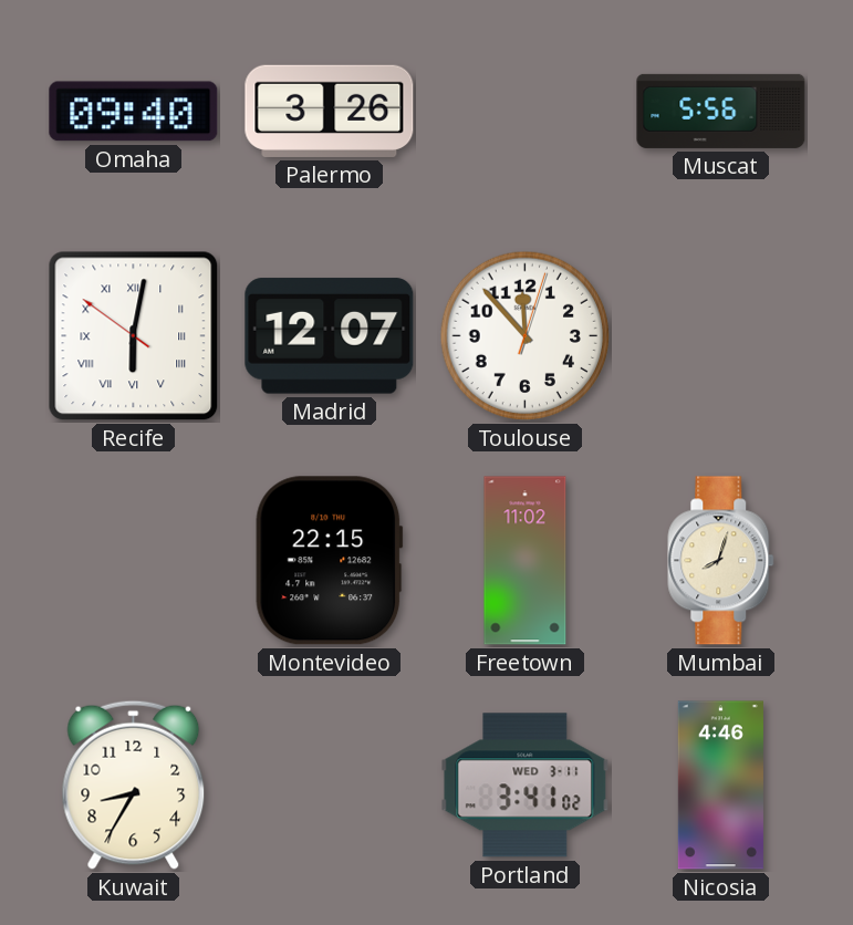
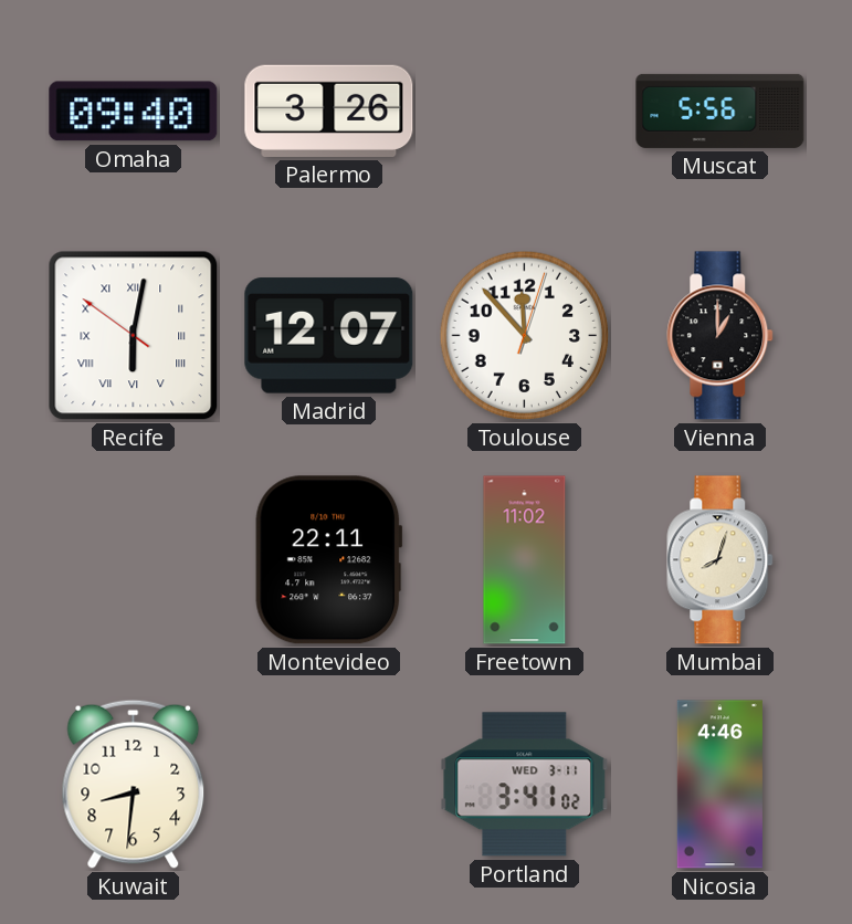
Vienna: none -> 1:00 (720, 336)
Montevideo: 22:15 -> 22:11 (329, 560)
Kuwait: 8:35 -> 8:31 (134, 784)
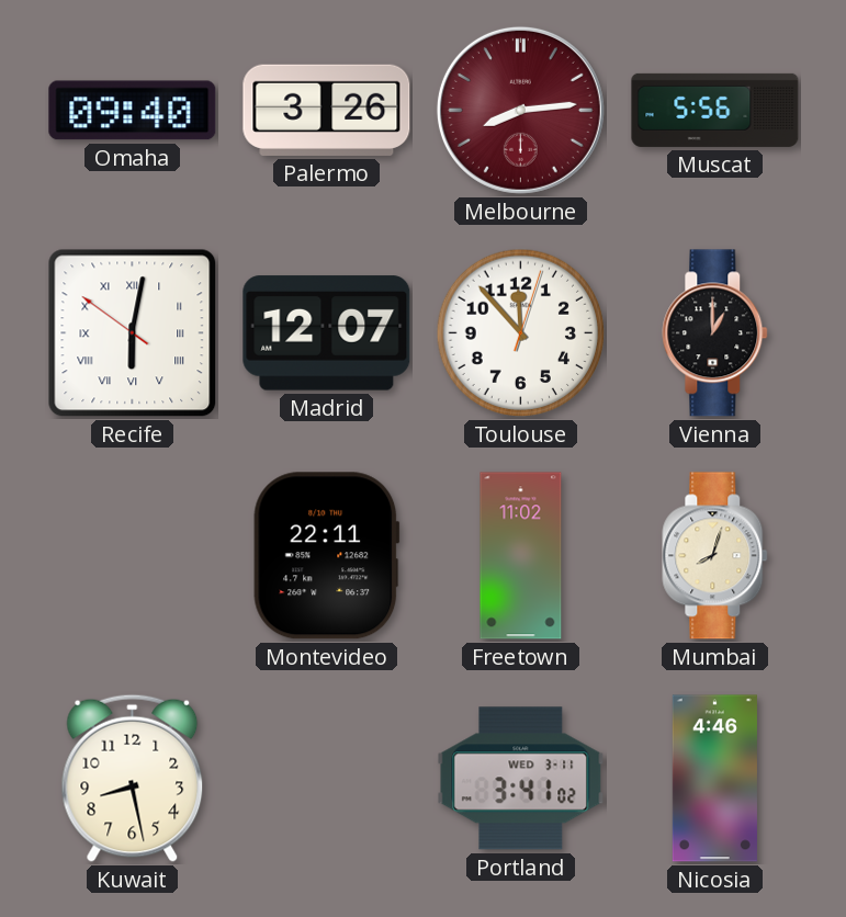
Melbourne: none -> 8:14 (520, 110)
Kuwait: 8:31 -> 8:28 (133, 778)
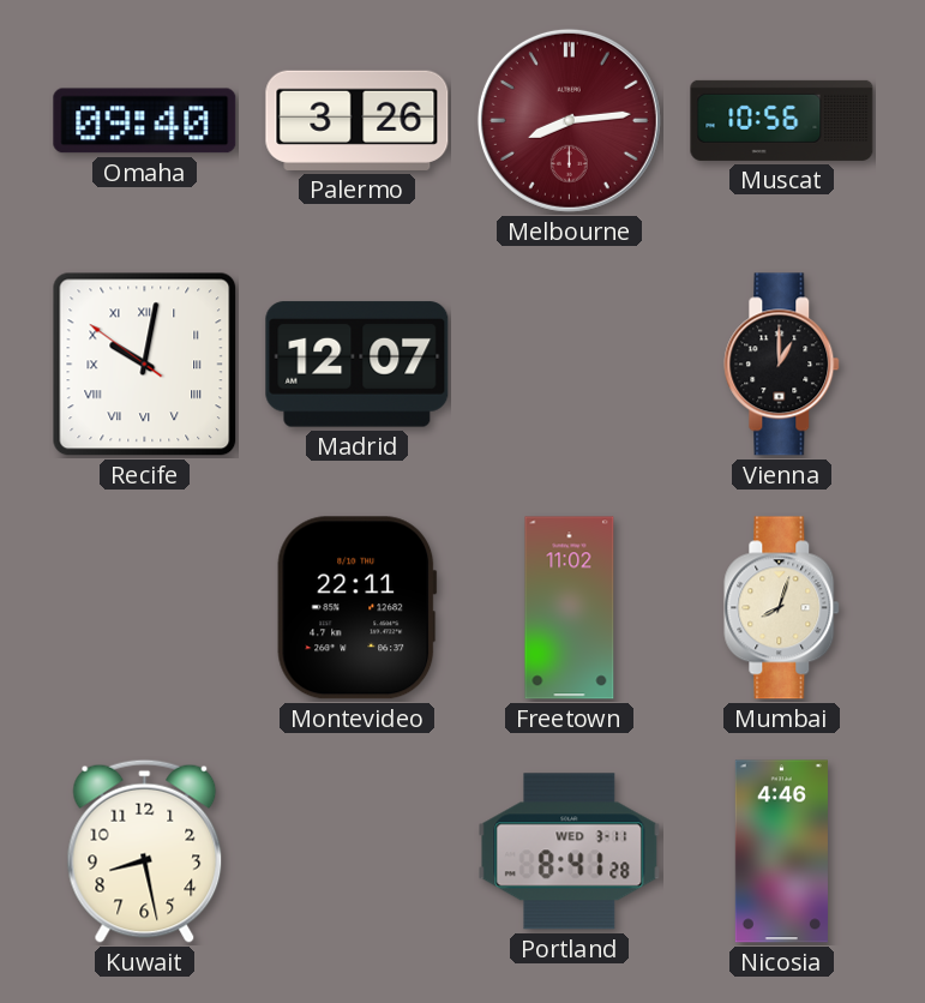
Muscat: 5:56 -> 10:56 (782, 120)
Recife: 6:01 -> 10:01 (145, 365)
Toulouse: 11:53 -> none (521, 333)
Portland: 3:41 -> 8:41 (570, 852)
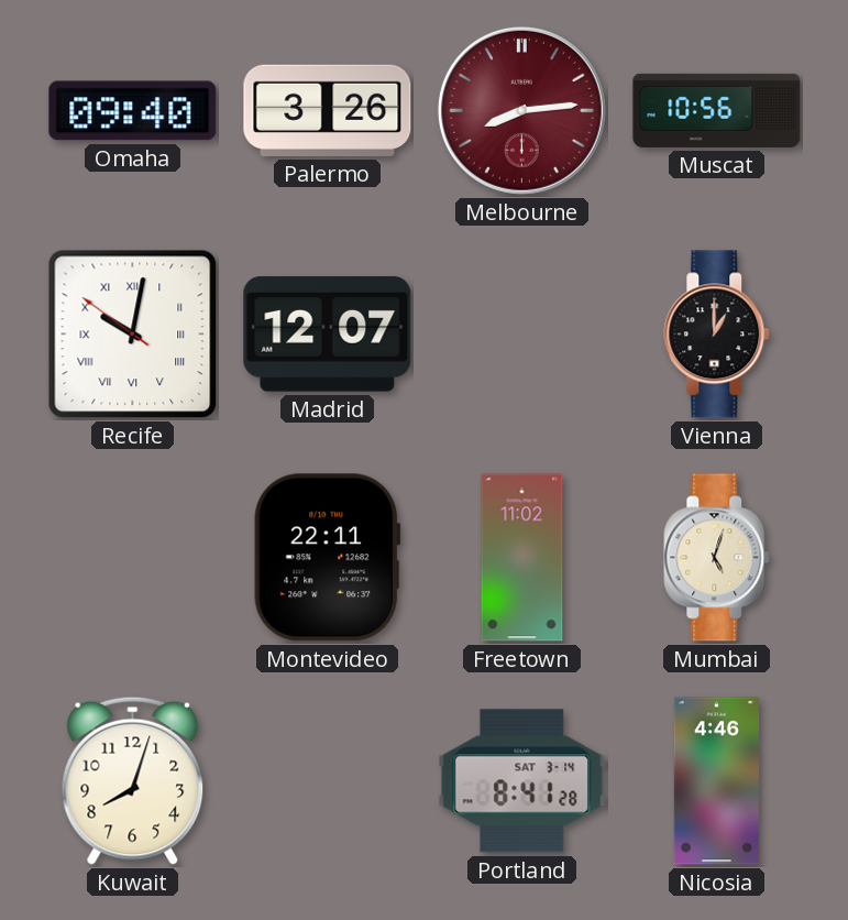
Mumbai: 8:03 -> 5:03 (717, 558)
Kuwait: 8:28 -> 8:03 (133, 780)
Portland date: WED 3-11 -> SAT 3-14 (522, 781)
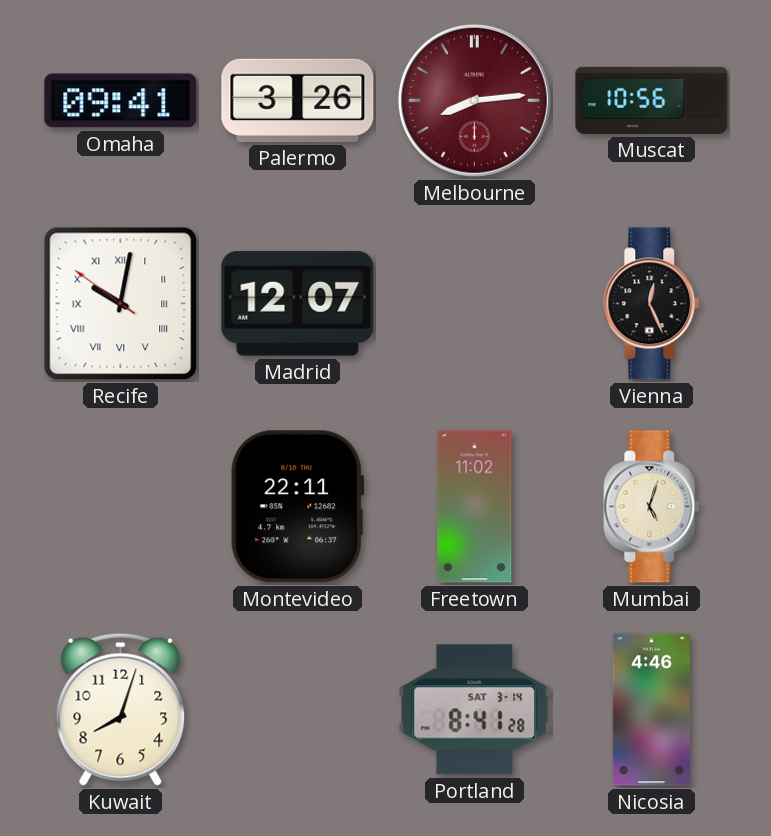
Omaha: 09:40 -> 09:41 (121, 101)
Vienna: 1:00 -> 12:26 (652, 304)
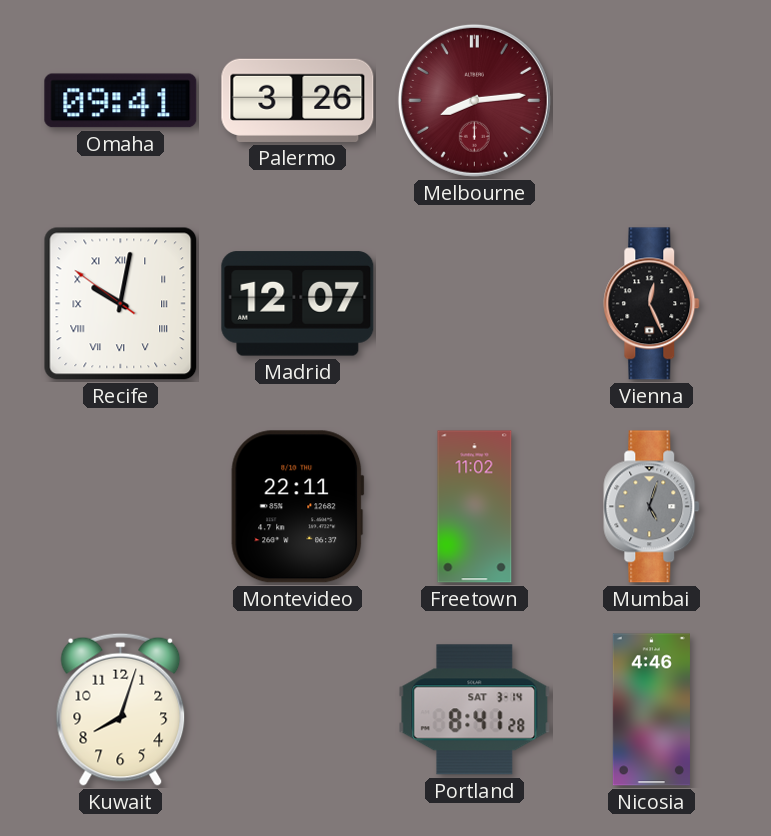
Muscat: 10:56 -> none (652, 100)
Mumbai dial: cream -> grey (652, 507)
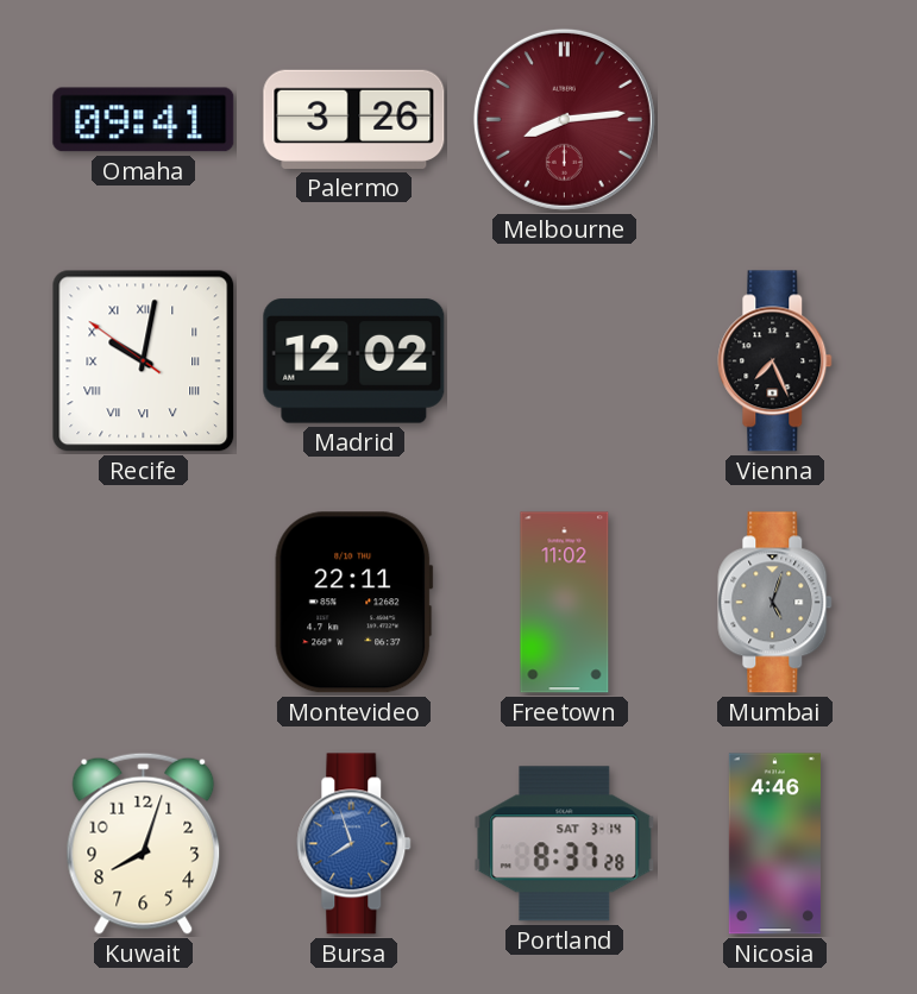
Madrid: 12:07 -> 12:02 (354, 361)
Vienna: 12:26 -> 7:26 (775, 361)
Bursa: none -> 7:57 (354, 844)
Portland: 8:41 -> 8:37 (565, 844)
